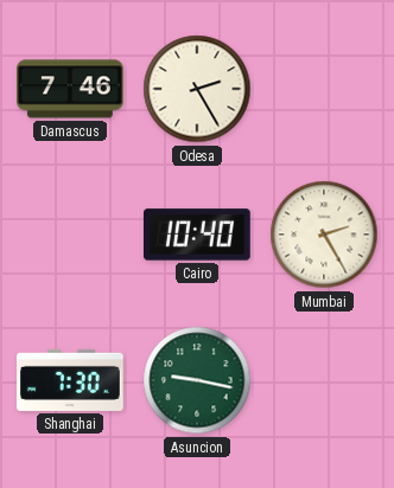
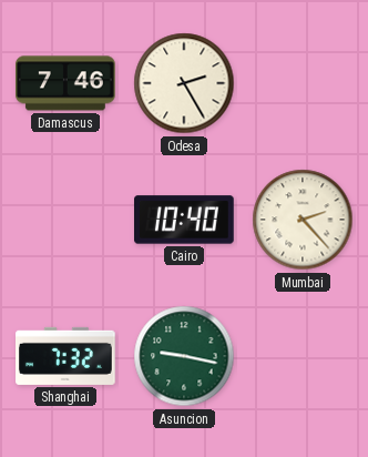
Mumbai: 2:25 -> 2:23 (303, 220)
Shanghai: 7:30 -> 7:32 (67, 356)
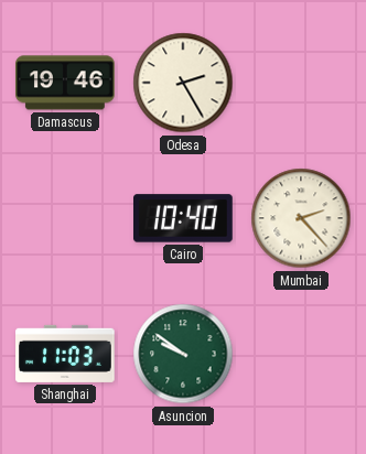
Damascus: 7:46 -> 19:46 (66, 83)
Shanghai: 7:32 -> 11:03 (66, 354)
Asuncion: 9:17 -> 9:51 (183, 354)
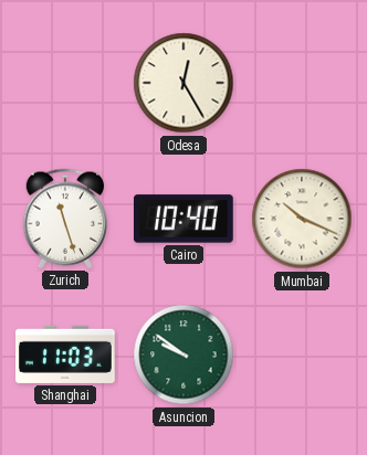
Damascus: 19:46 -> none (66, 83)
Odesa: 2:25 -> 12:25 (183, 83)
Zurich: none -> 11:27 (64, 219)
Mumbai: 2:23 -> 10:19 (302, 219)
